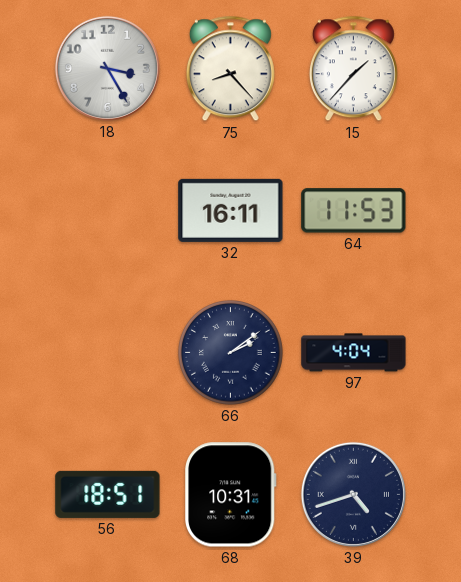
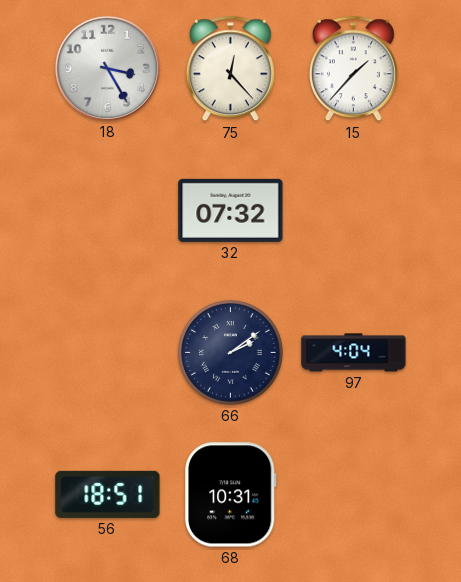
75: 8:23 -> 12:23 (230, 69)
32: 16:11 -> 07:32 (231, 210)
64: 11:53 -> none (354, 211)
39: 4:42 -> none (353, 494)
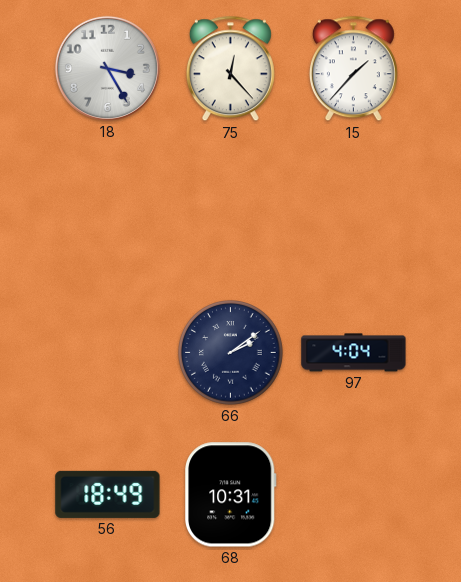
32: 07:32 -> none (231, 210)
56: 18:51 -> 18:49 (108, 494)
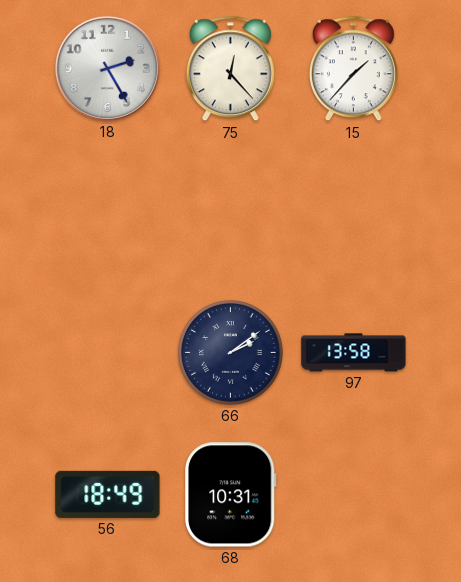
18: 3:25 -> 2:25 (107, 68)
97: 4:04 -> 13:58 (354, 353)
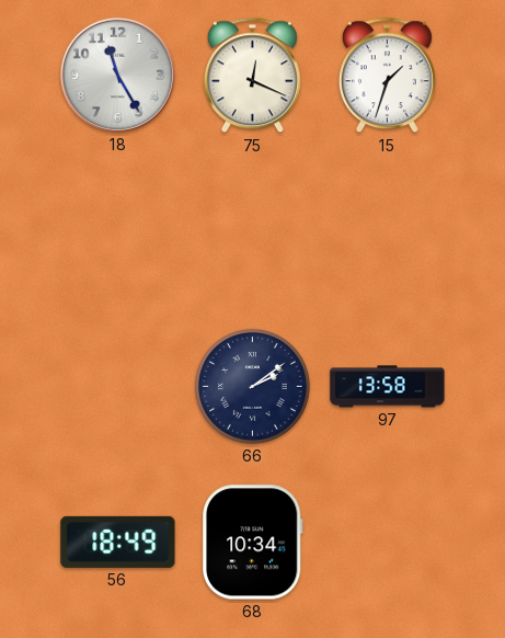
18: 2:25 -> 11:25 (117, 75)
75: 12:23 -> 12:19 (252, 76)
15: 1:37 -> 1:33 (387, 76)
68: 10:31 -> 10:34 (253, 543)
